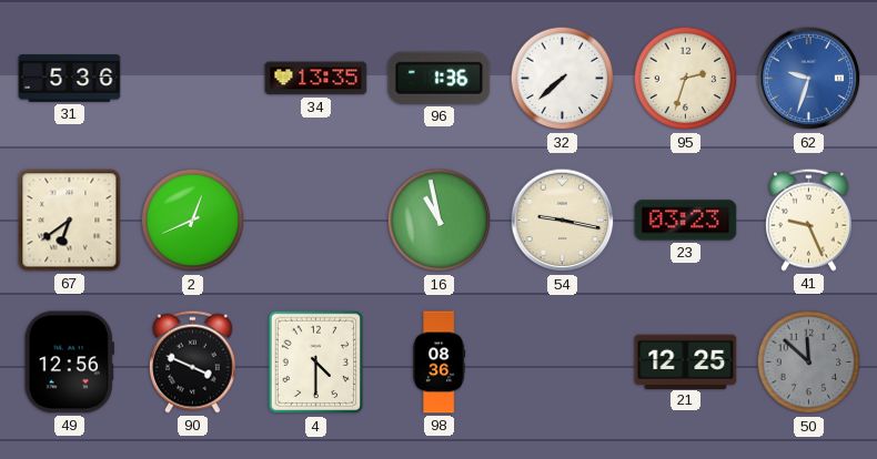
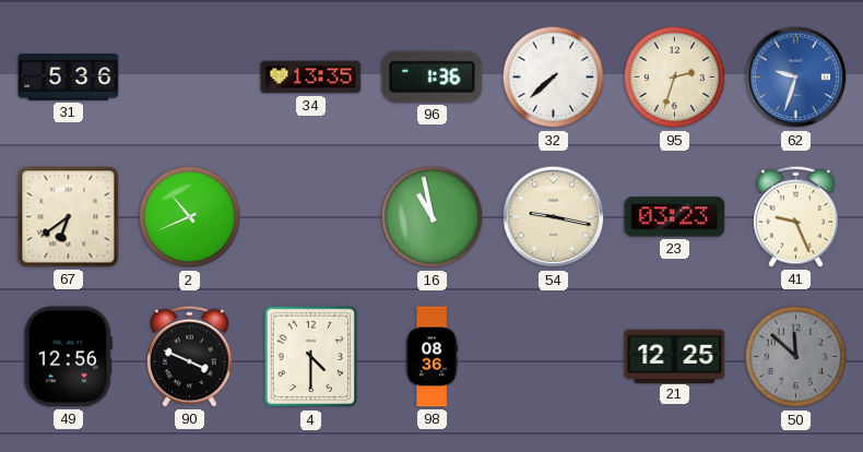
2: 12:41 -> 10:41 (190, 217)
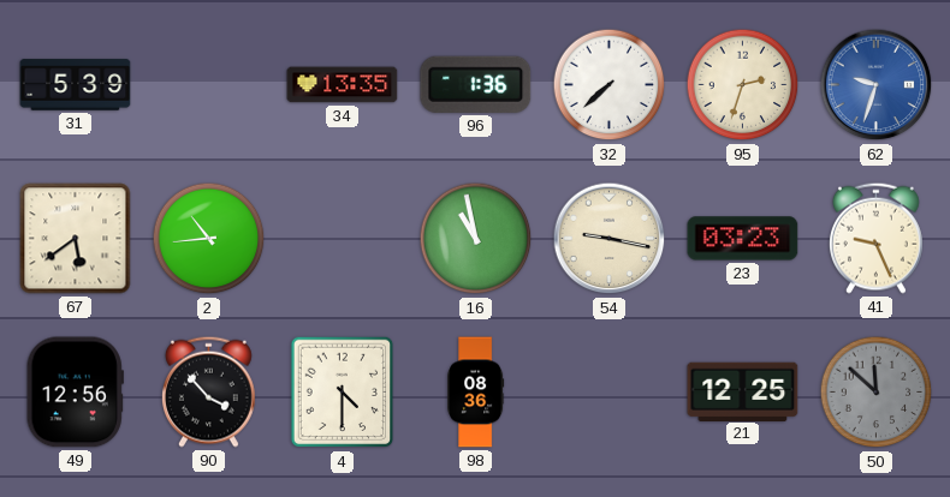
31: 5:36 -> 5:39 (76, 85)
67: 6:39 -> 5:39 (76, 239)
2: 10:41 -> 10:44 (209, 239)
90: 3:49 -> 3:53 (208, 391)
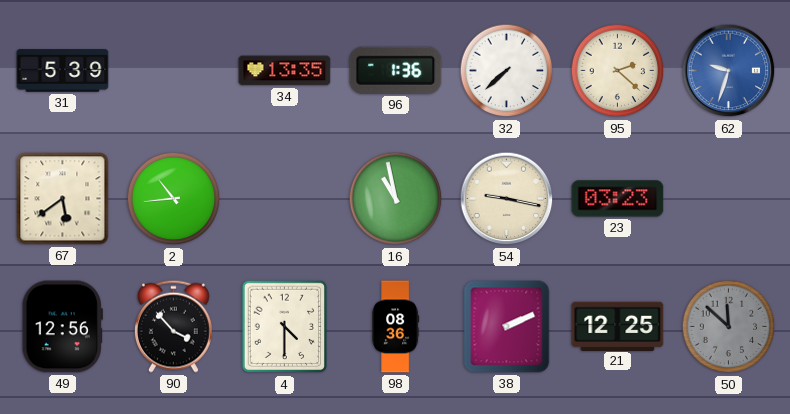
95: 2:33 -> 2:22 (618, 71)
41: 9:26 -> none (875, 238)
38: none -> 2:11 (507, 327)
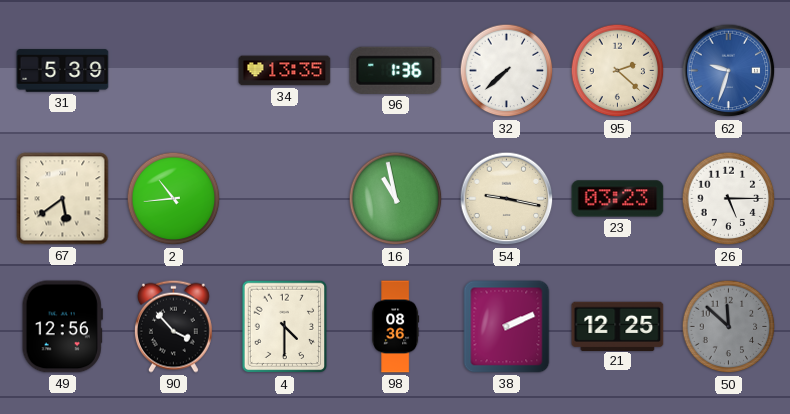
26: none -> 5:15 (729, 199)
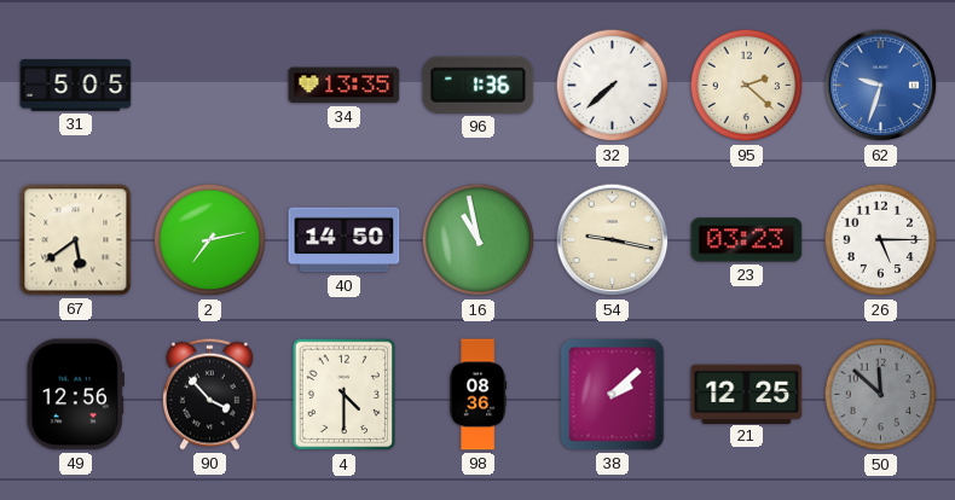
31: 5:39 -> 5:05 (76, 86)
2: 10:44 -> 7:13 (210, 240)
40: none -> 14:50 (345, 240)
38: 2:11 -> 2:08 (613, 395)
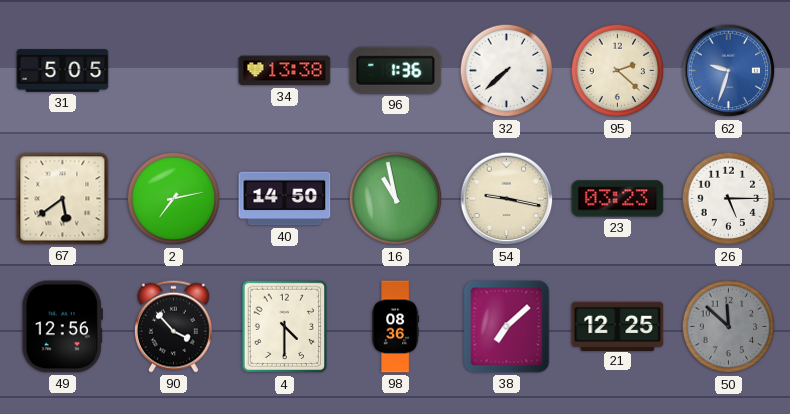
34: 13:35 -> 13:38 (285, 71)
38: 2:08 -> 7:08 (507, 327)
